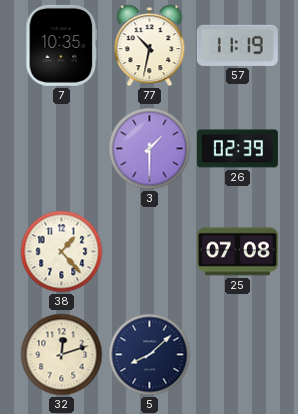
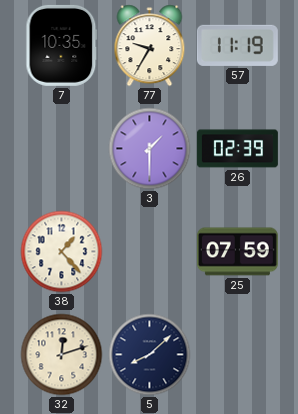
77: 10:32 -> 9:35 (150, 46)
25: 07:08 -> 07:59 (237, 252)
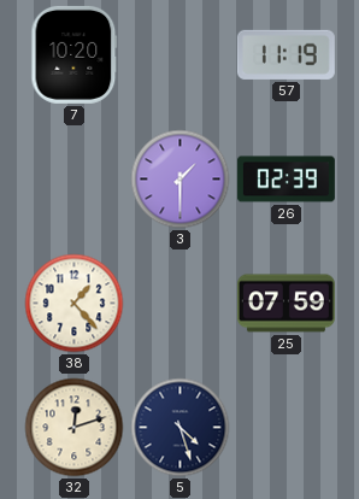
7: 10:35 -> 10:20 (75, 54)
77: 9:35 -> none (150, 46)
5: 8:08 -> 4:27 (181, 428)
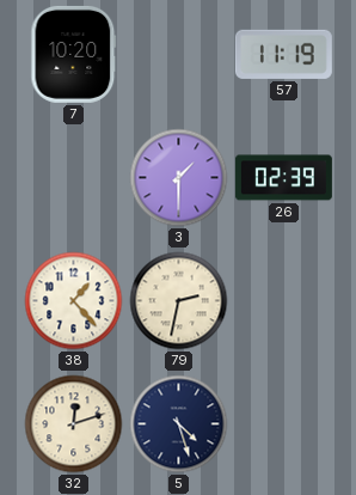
79: none -> 2:32 (179, 301)
25: 07:59 -> none (286, 304)
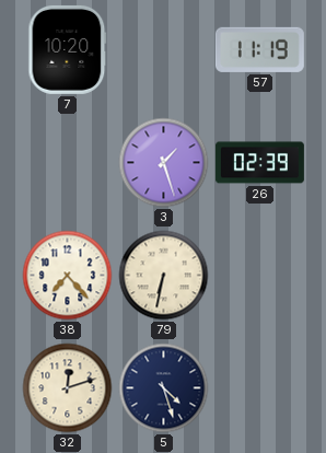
3: 1:30 -> 1:27 (164, 163)
38: 1:23 -> 7:23 (68, 276)
79: 2:32 -> 6:32 (164, 276)
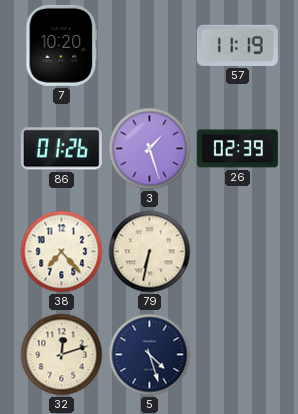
86: none -> 01:26 (61, 149)
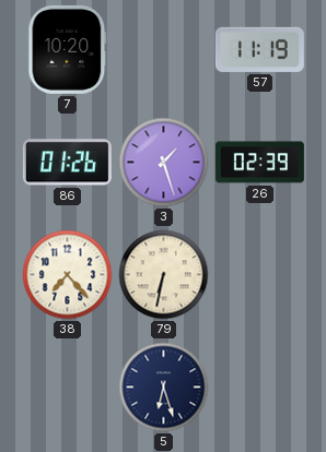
32: 12:12 -> none (62, 355)
5: 4:27 -> 6:27 (164, 388)
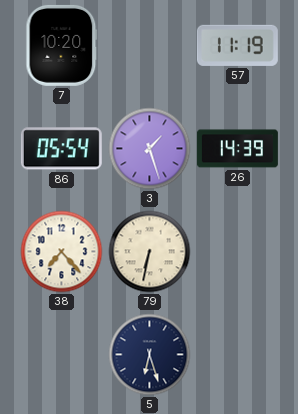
86: 01:26 -> 05:54 (61, 149)
26: 02:39 -> 14:39 (237, 149)
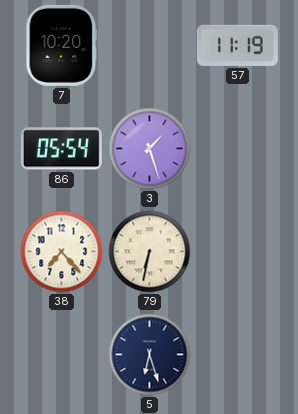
26: 14:39 -> none (237, 149)
